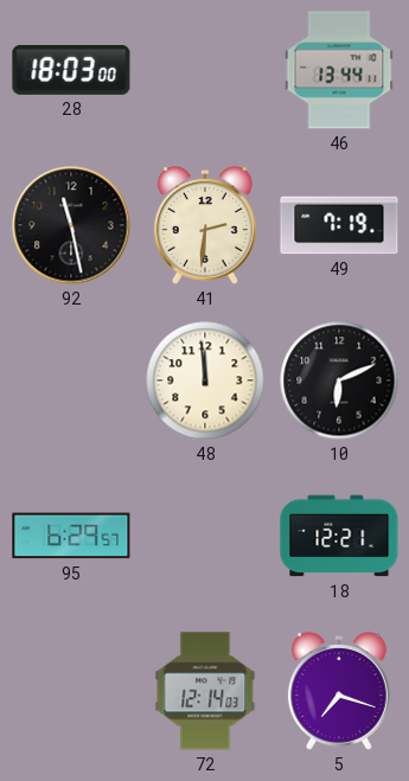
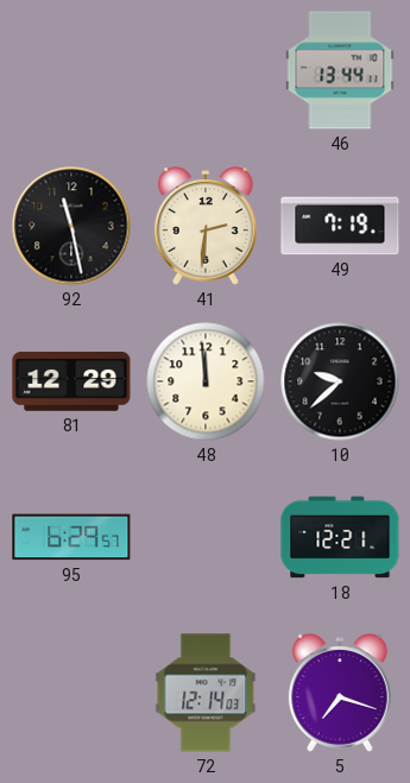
28: 18:03 -> none (71, 70)
81: none -> 12:29 (71, 383)
10: 6:11 -> 9:38 (340, 381)
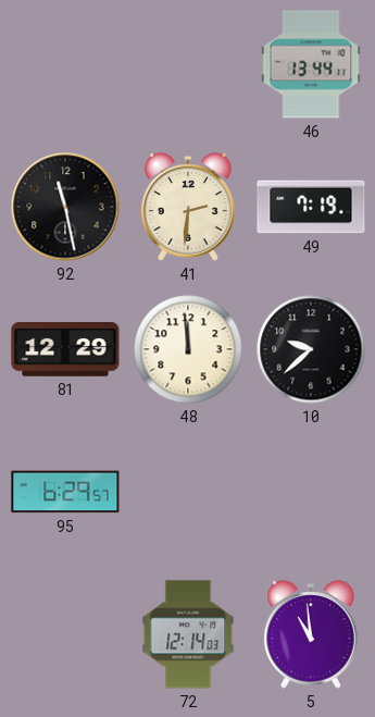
18: 12:21 -> none (340, 537)
5: 7:18 -> 10:59 (311, 634)
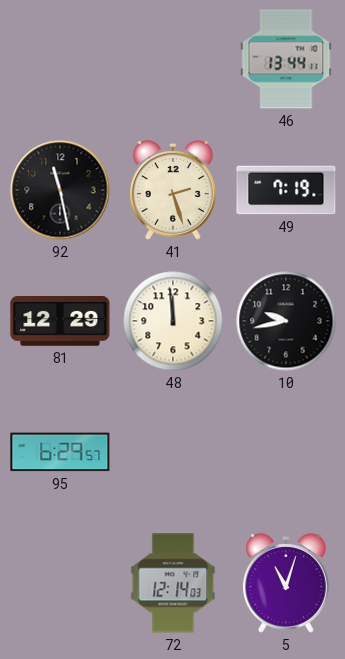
41: 2:31 -> 2:27 (173, 190)
10: 9:38 -> 9:43 (286, 321)
5: 10:59 -> 11:03 (286, 583)
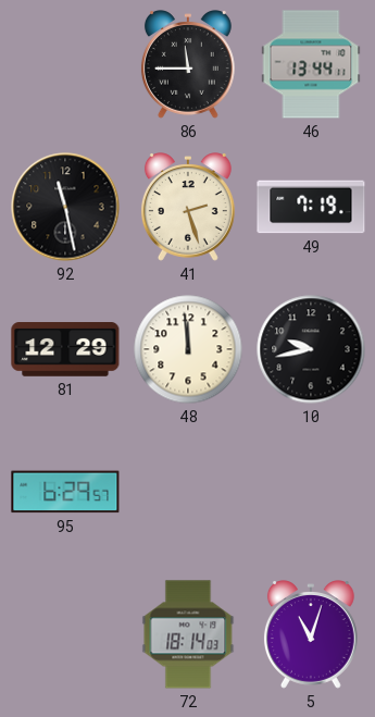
86: none -> 11:45 (188, 64)
72: 12:14 -> 18:14 (188, 634)
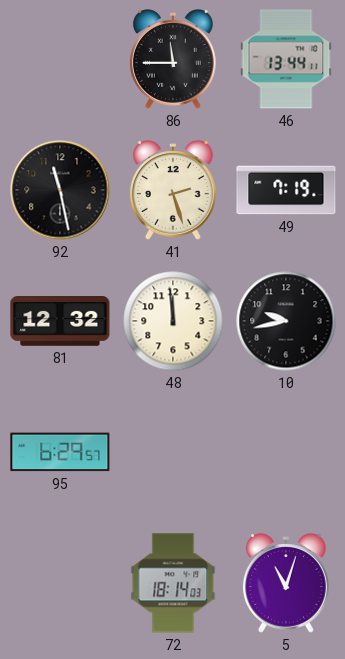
81: 12:29 -> 12:32 (60, 322)
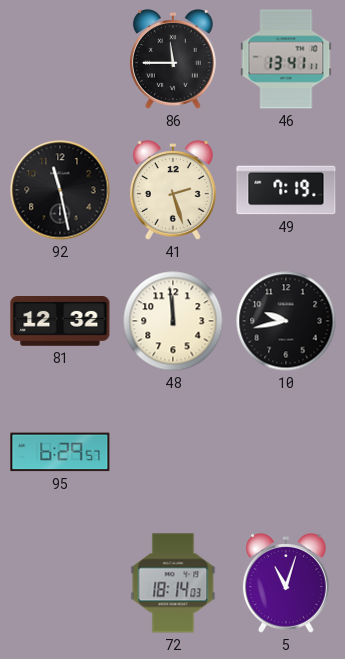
46: 13:44 -> 13:41 (286, 59)
